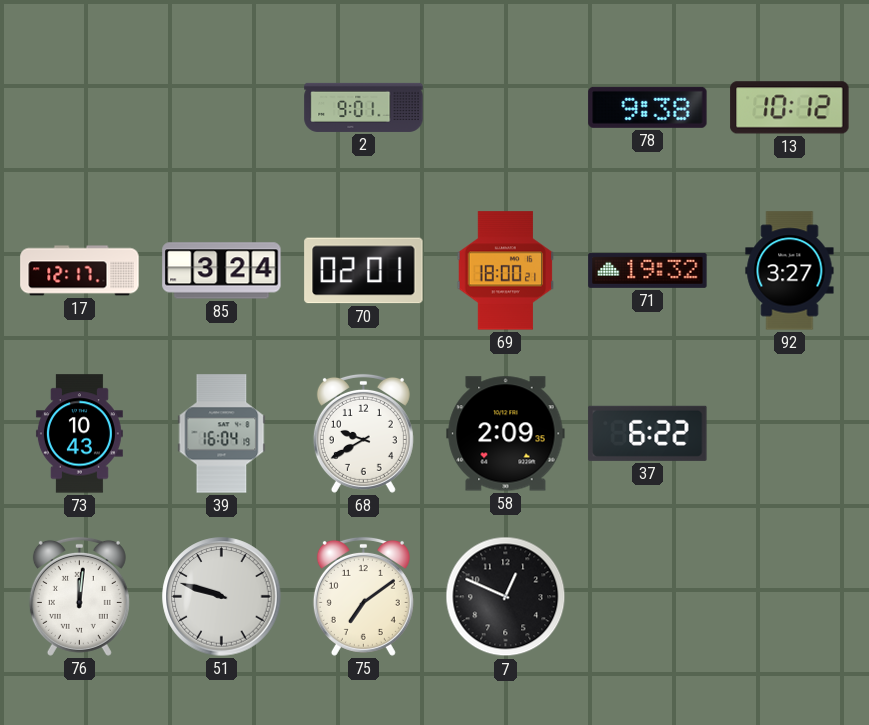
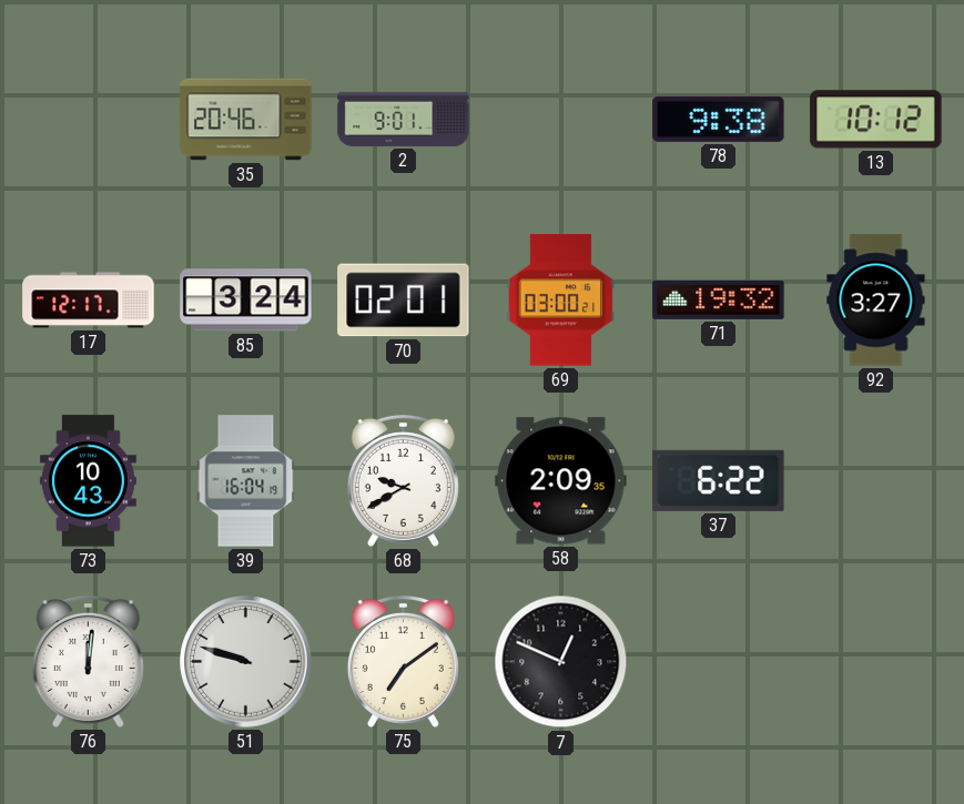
35: none -> 20:46 (246, 120)
69: 18:00 -> 03:00 (561, 301)
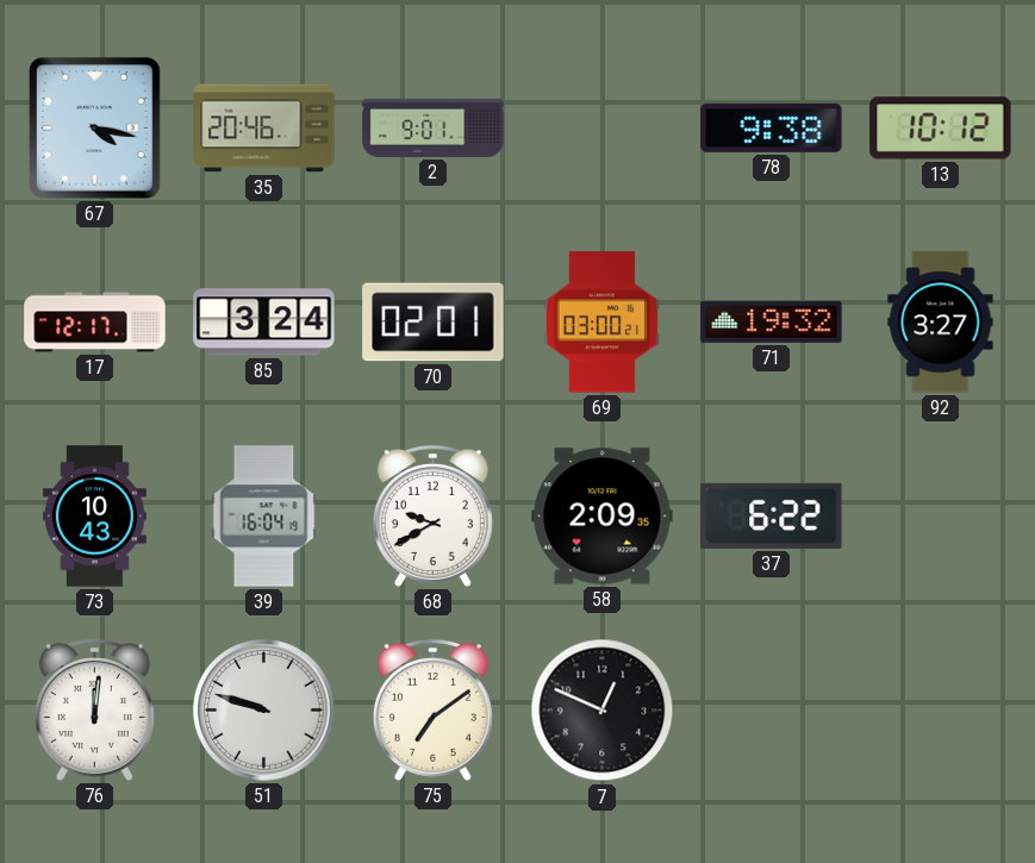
67: none -> 4:17 (94, 127)
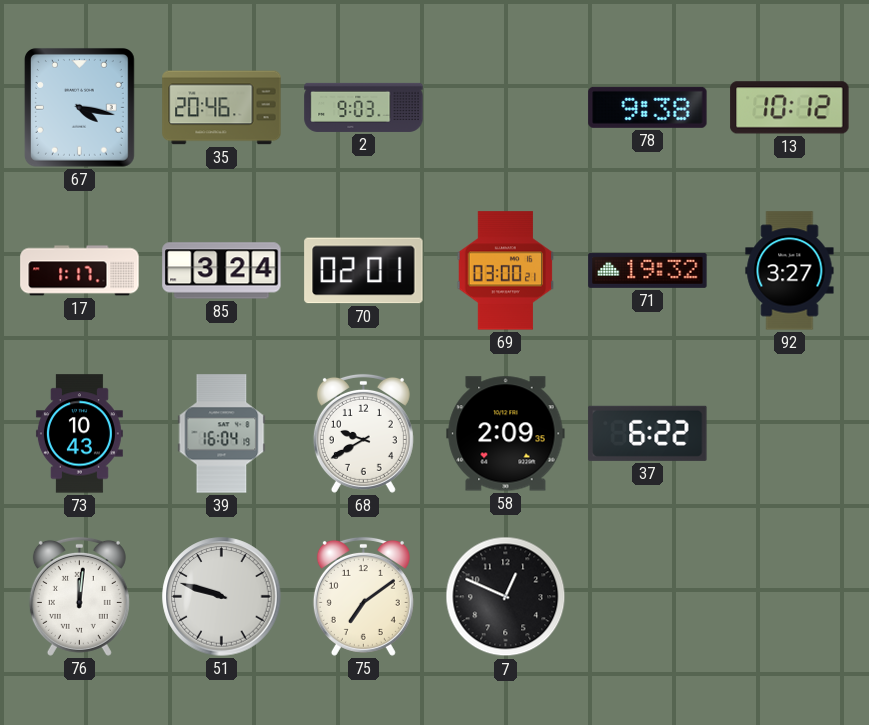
2: 9:01 -> 9:03 (364, 107)
17: 12:17 -> 1:17 (80, 271)
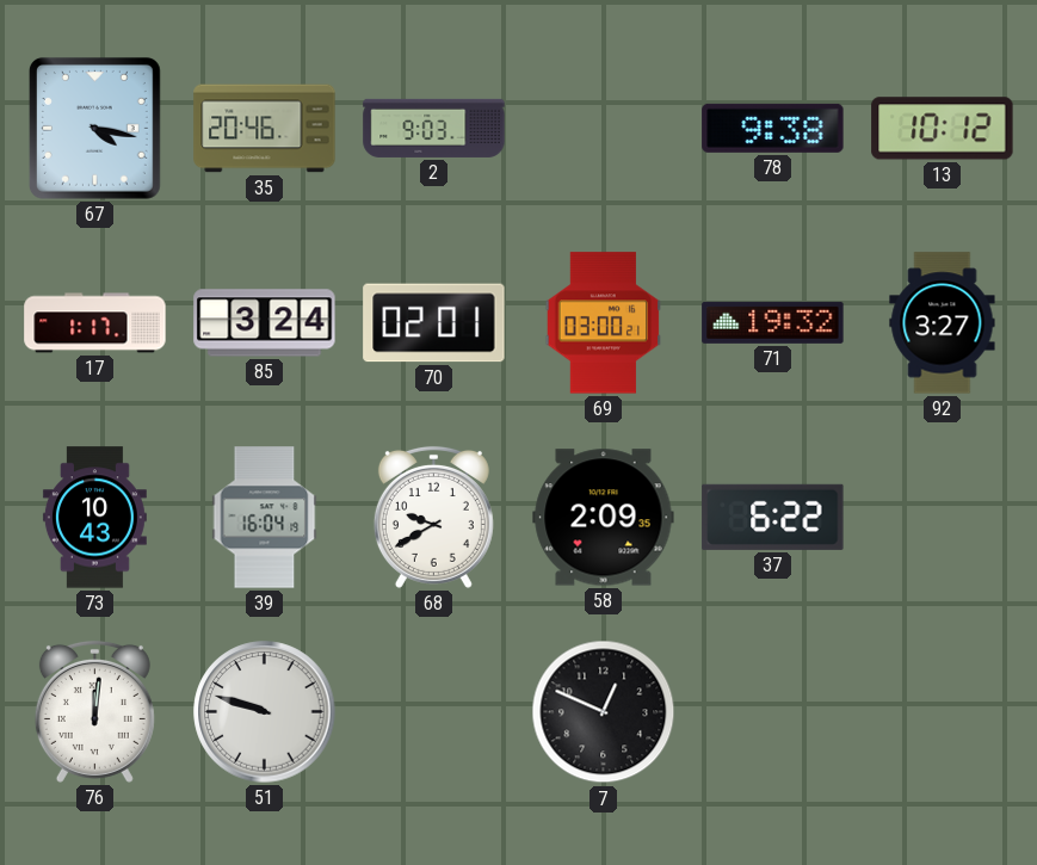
75: 7:09 -> none (363, 596)
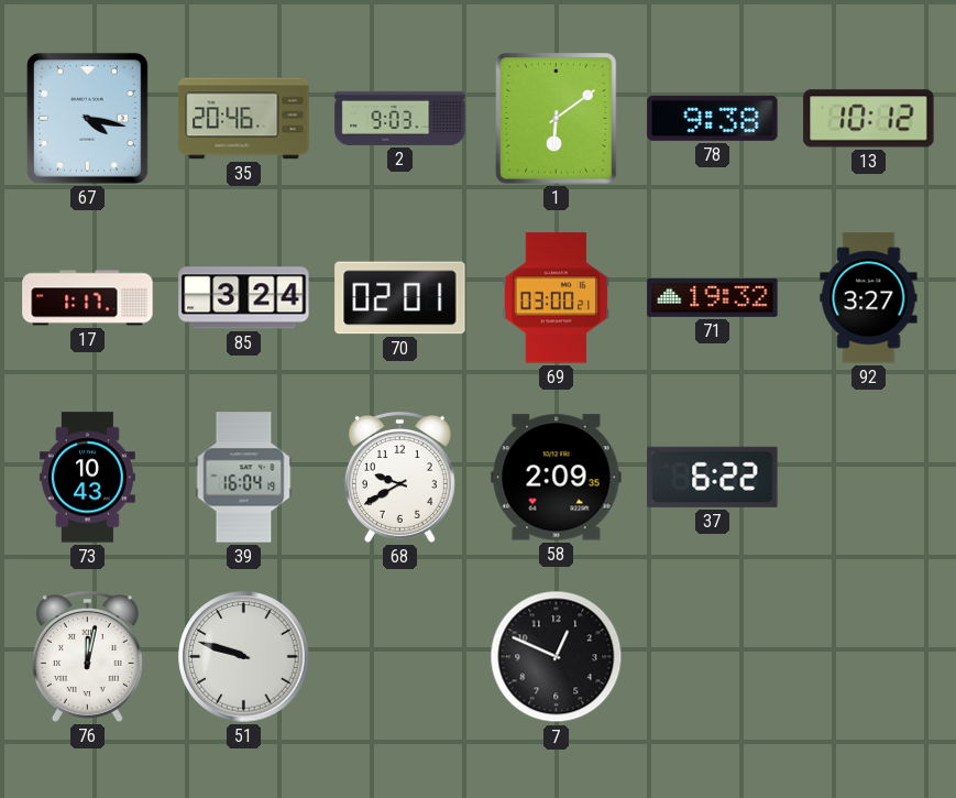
1: none -> 6:09 (557, 119)
76: 12:01 -> 12:02 (87, 656)
